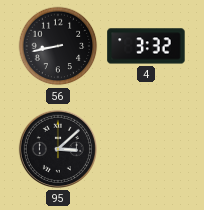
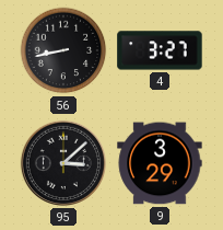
4: 3:32 -> 3:27 (160, 50)
9: none -> 3:29 (160, 163)
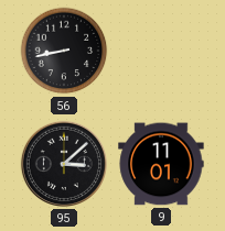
4: 3:27 -> none (160, 50)
9: 3:29 -> 11:01 (161, 164)
